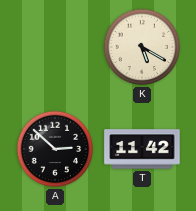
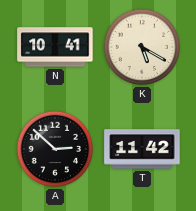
N: none -> 10:41 (55, 47)
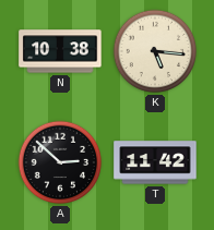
N: 10:41 -> 10:38 (60, 51)
K: 5:20 -> 5:16 (155, 51)
